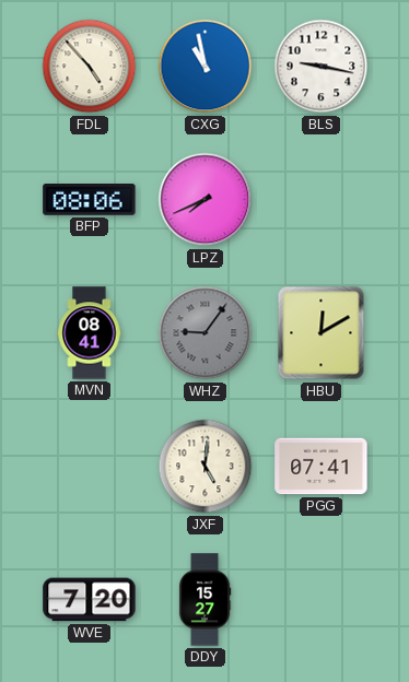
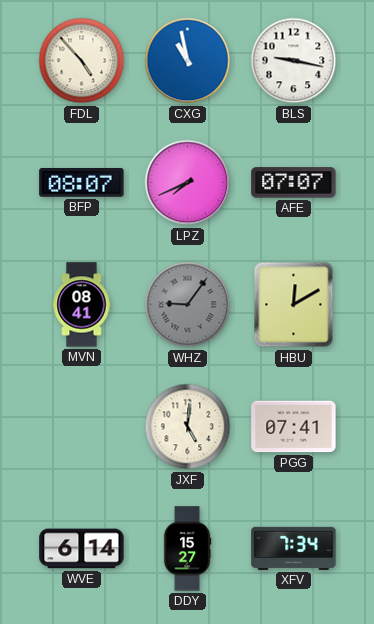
BFP: 08:06 -> 08:07 (82, 183)
AFE: none -> 07:07 (294, 183)
WVE: 7:20 -> 6:14 (82, 549)
XFV: none -> 7:34 (294, 548)
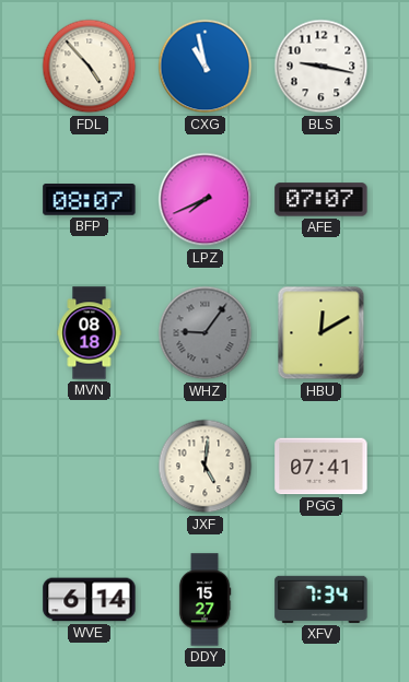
MVN: 08:41 -> 08:18 (90, 333)
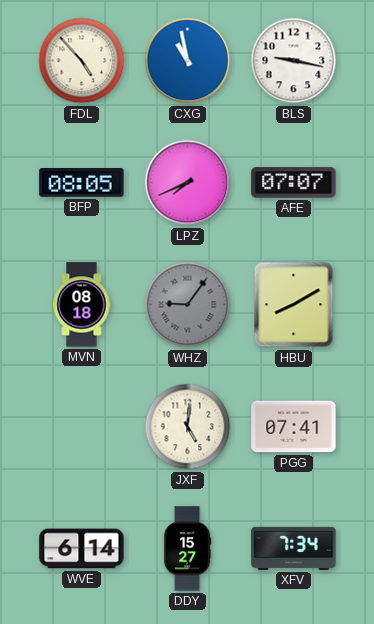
BFP: 08:07 -> 08:05 (82, 183)
HBU: 12:10 -> 8:10 (294, 305)
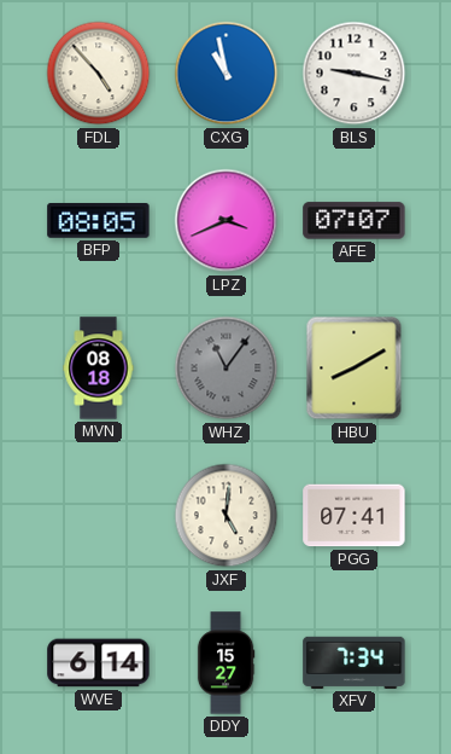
LPZ: 7:41 -> 3:41 (227, 221)
WHZ: 9:06 -> 11:06 (227, 369)
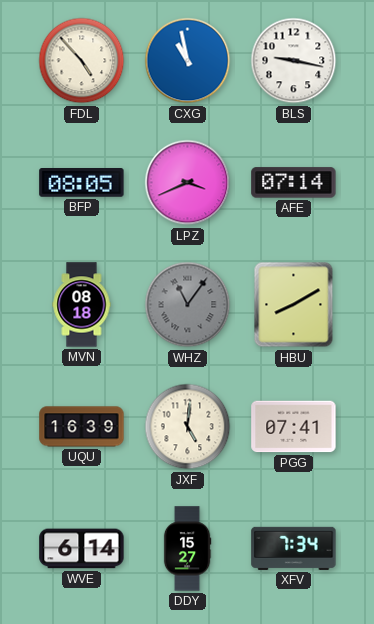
AFE: 07:07 -> 07:14 (294, 183)
UQU: none -> 16:39 (82, 427)
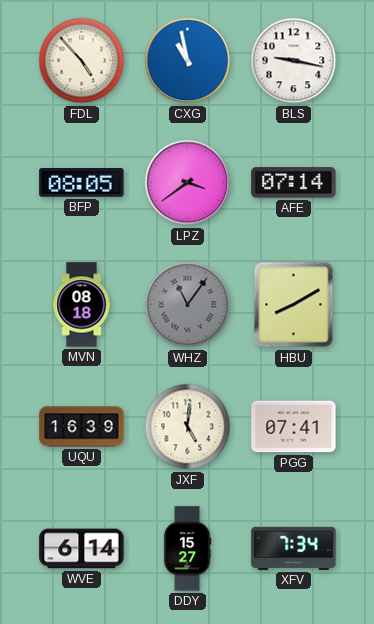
LPZ: 3:41 -> 3:39 (188, 183)
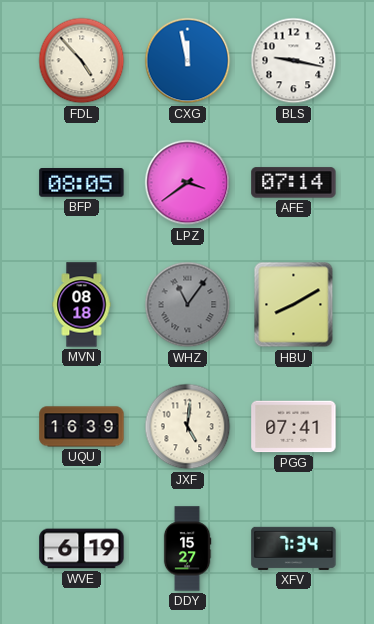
CXG: 10:58 -> 11:58 (188, 61)
WVE: 6:14 -> 6:19 (82, 549)
